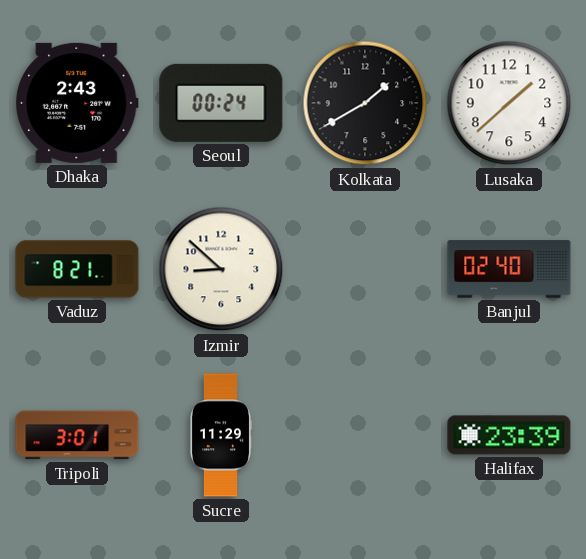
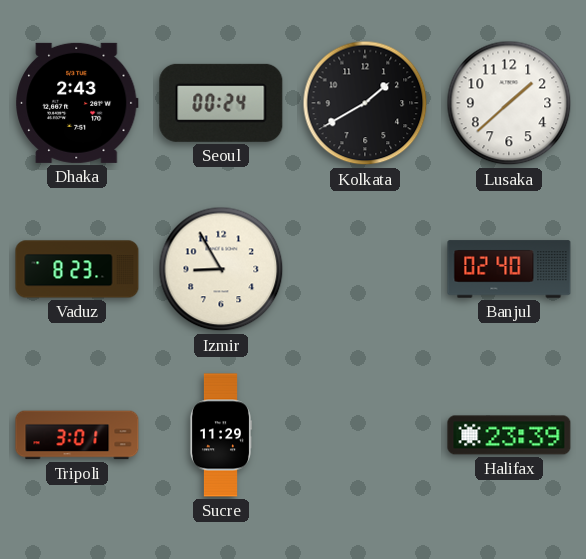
Vaduz: 8:21 -> 8:23 (77, 269)
Izmir: 8:52 -> 8:55 (221, 269)
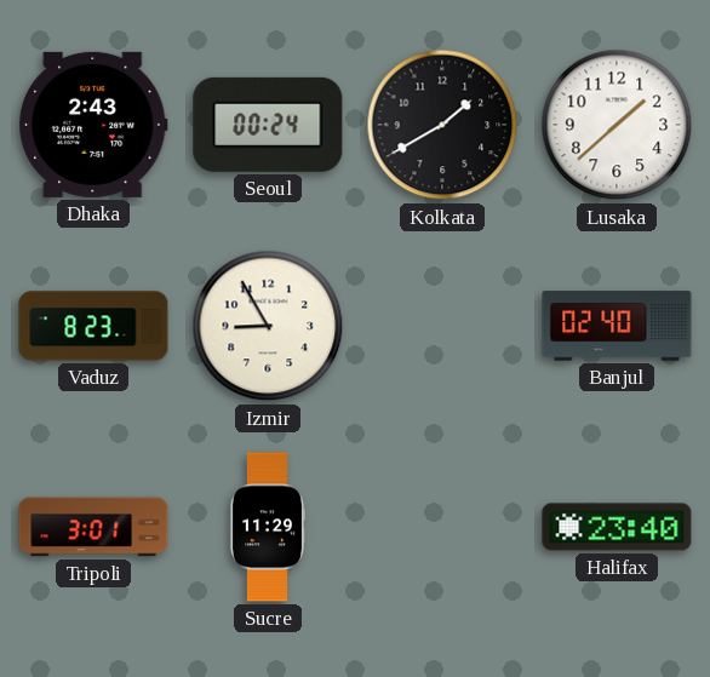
Halifax: 23:39 -> 23:40 (617, 527)
